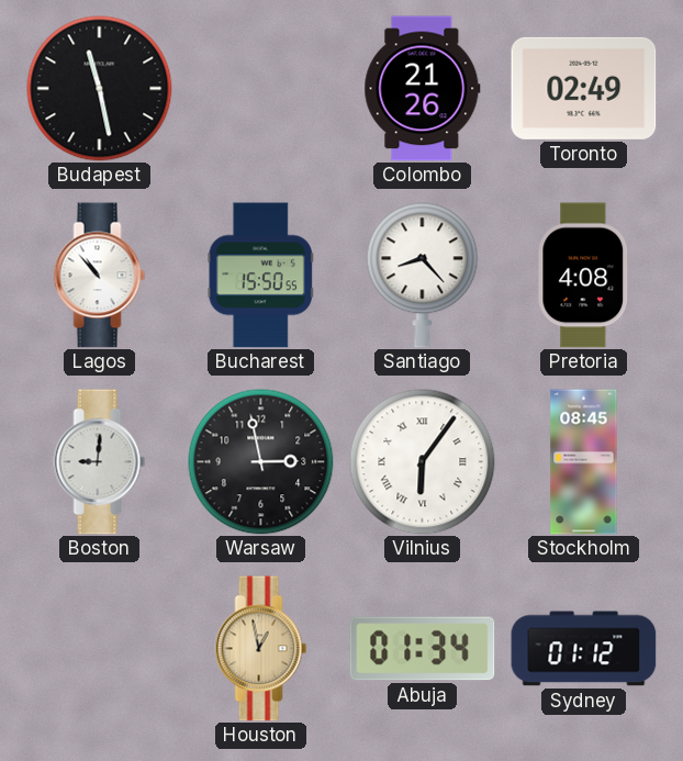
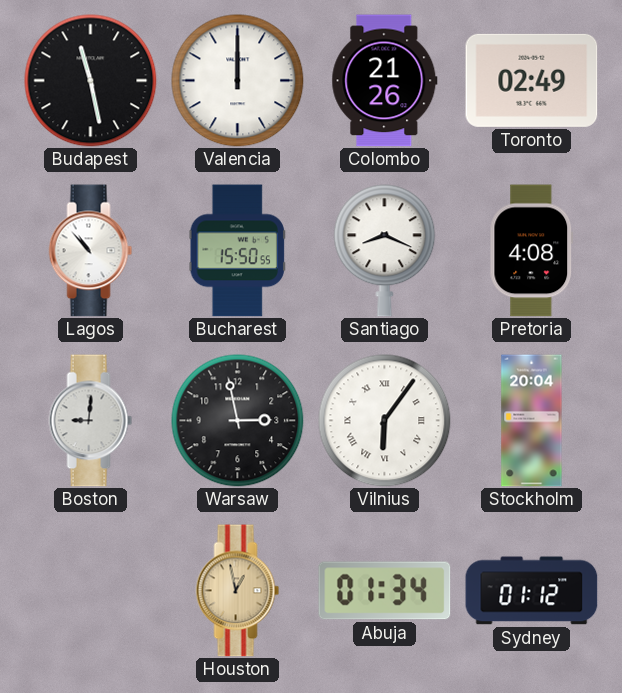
Valencia: none -> 12:00 (238, 81)
Santiago: 8:23 -> 8:19 (385, 251)
Stockholm: 08:45 -> 20:04 (532, 421)
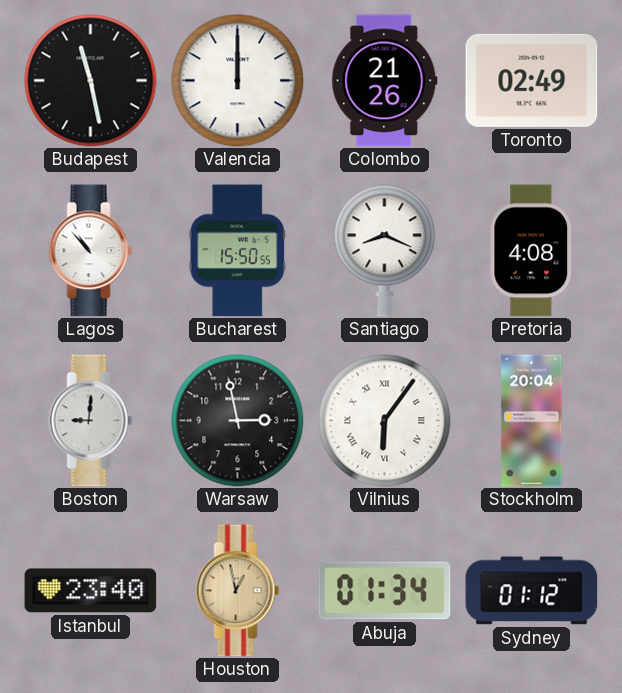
Istanbul: none -> 23:40 (91, 591)
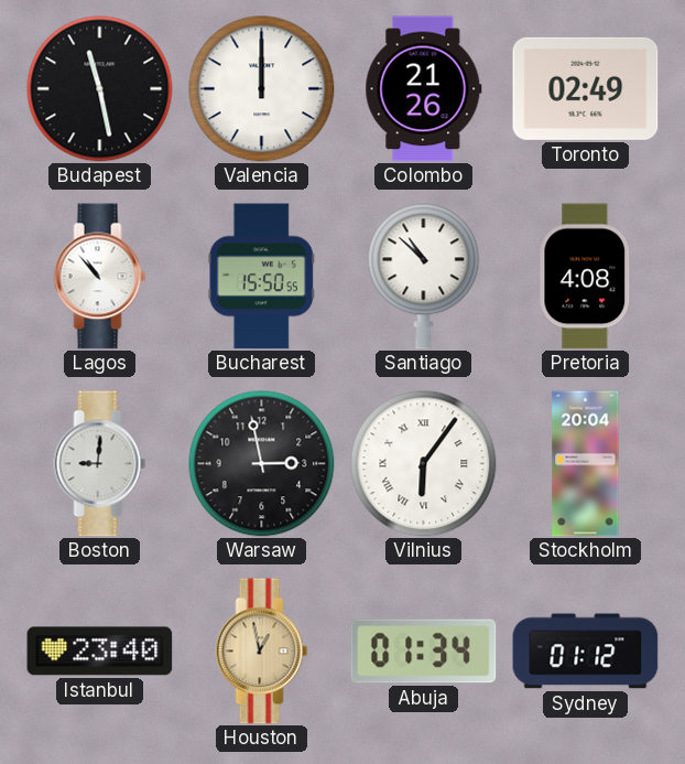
Santiago: 8:19 -> 10:52 (424, 277)
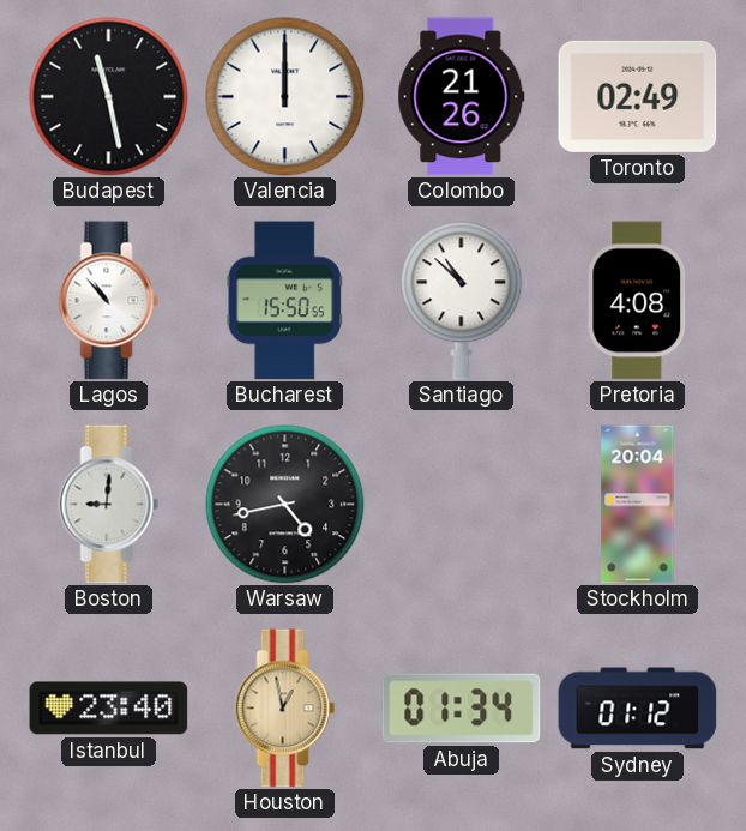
Warsaw: 2:58 -> 4:43 (285, 505)
Vilnius: 6:06 -> none (424, 464)
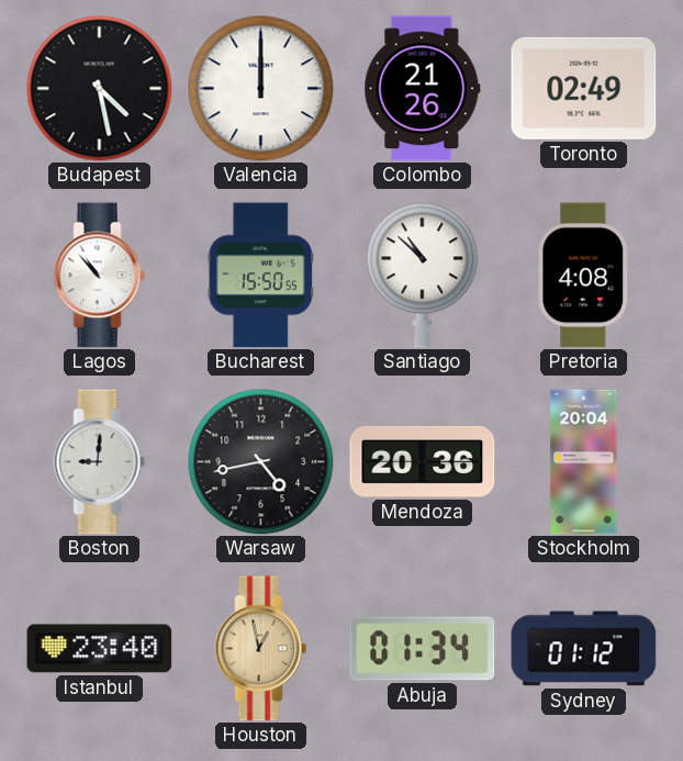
Budapest: 11:28 -> 4:28 (100, 89)
Mendoza: none -> 20:36 (423, 461)
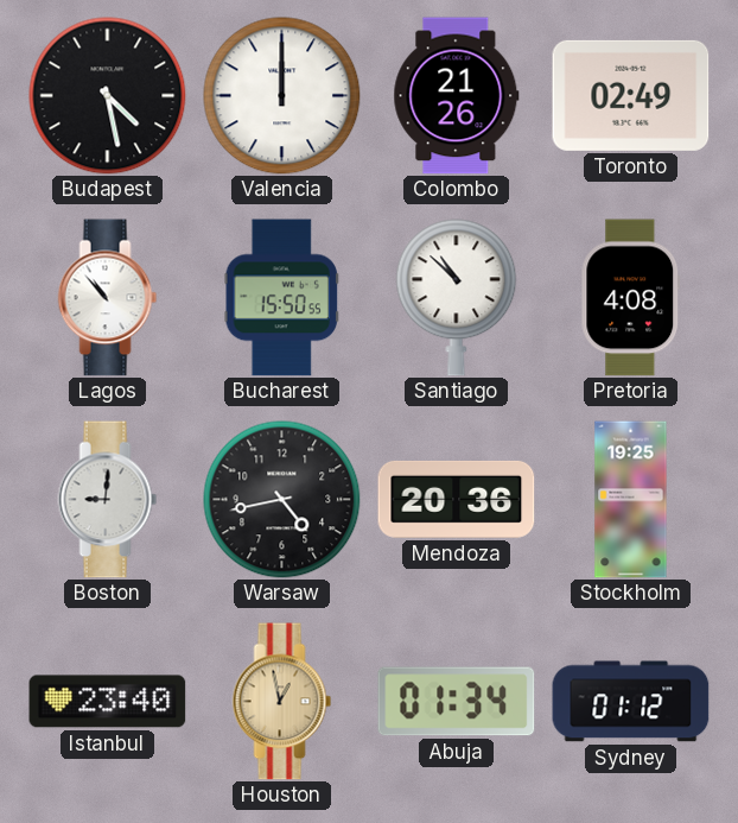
Stockholm: 20:04 -> 19:25 (631, 500)
